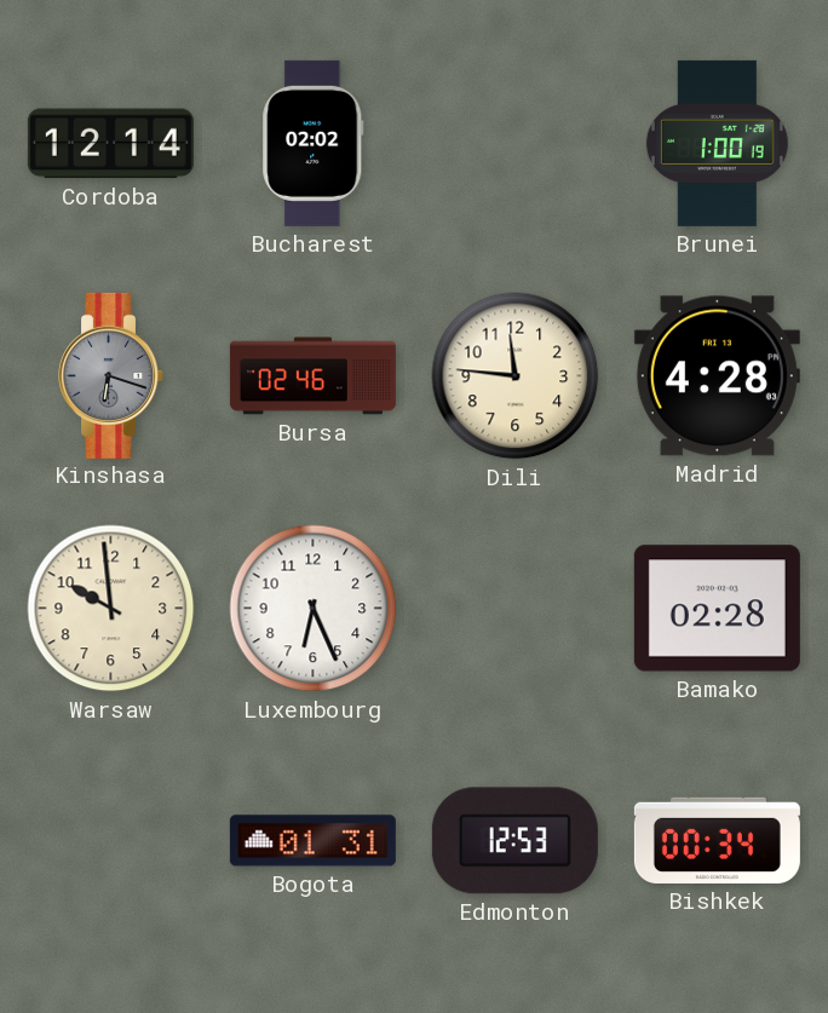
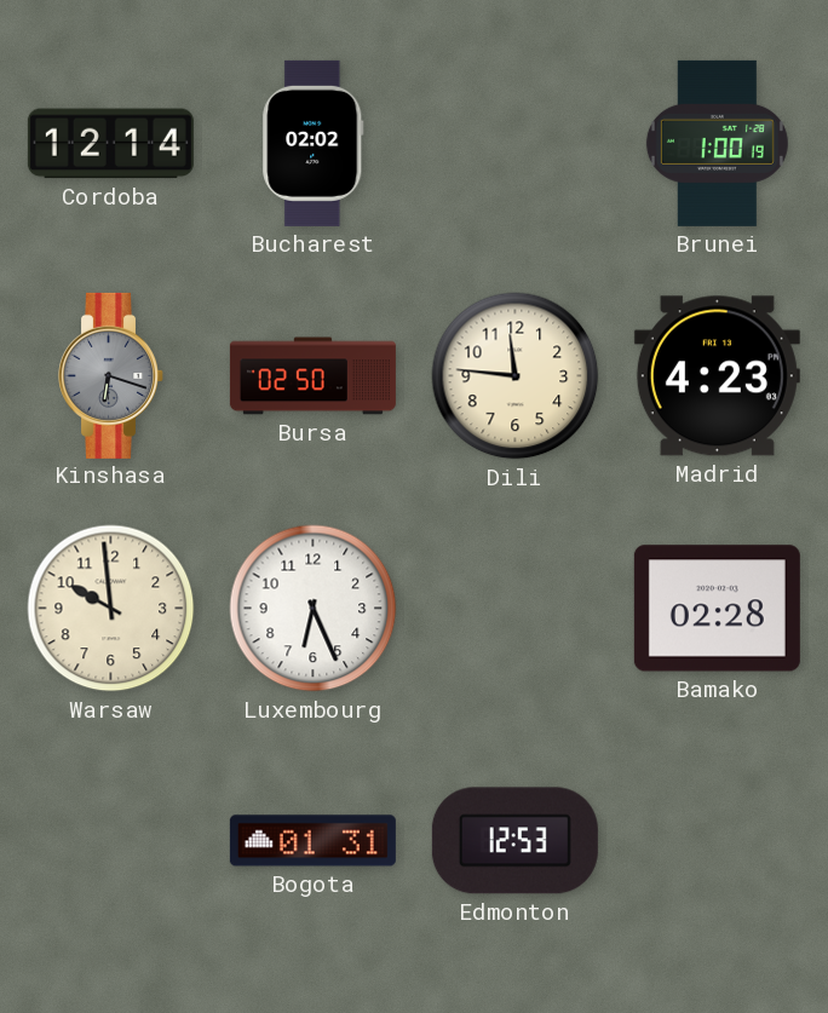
Bursa: 02:46 -> 02:50 (312, 376)
Madrid: 4:28 -> 4:23 (717, 376)
Bishkek: 00:34 -> none (717, 840)
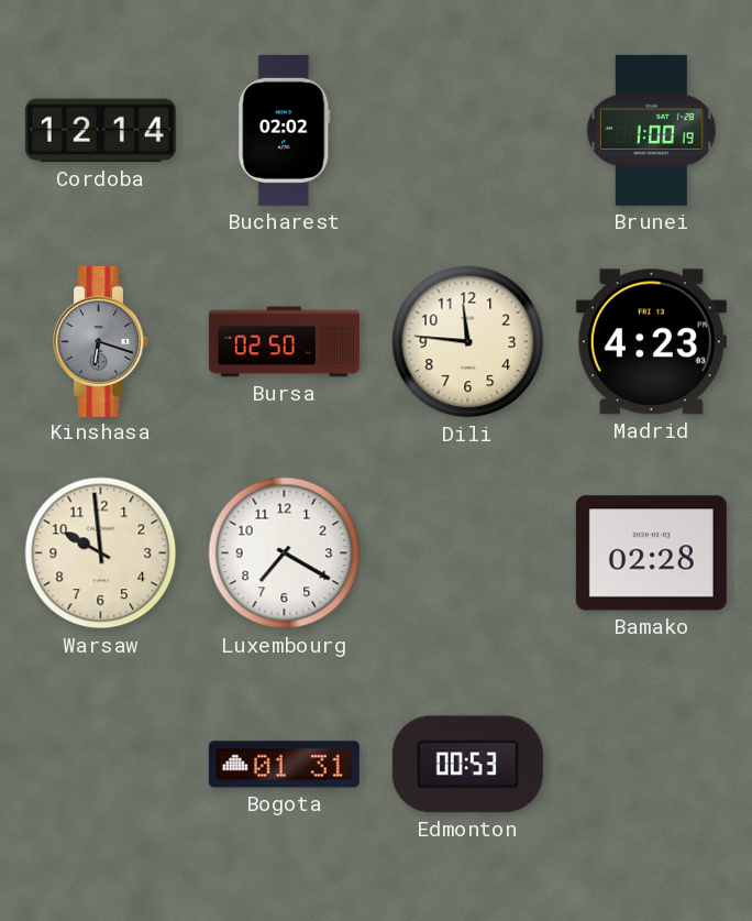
Luxembourg: 6:26 -> 7:20 (285, 553)
Edmonton: 12:53 -> 00:53 (467, 765)
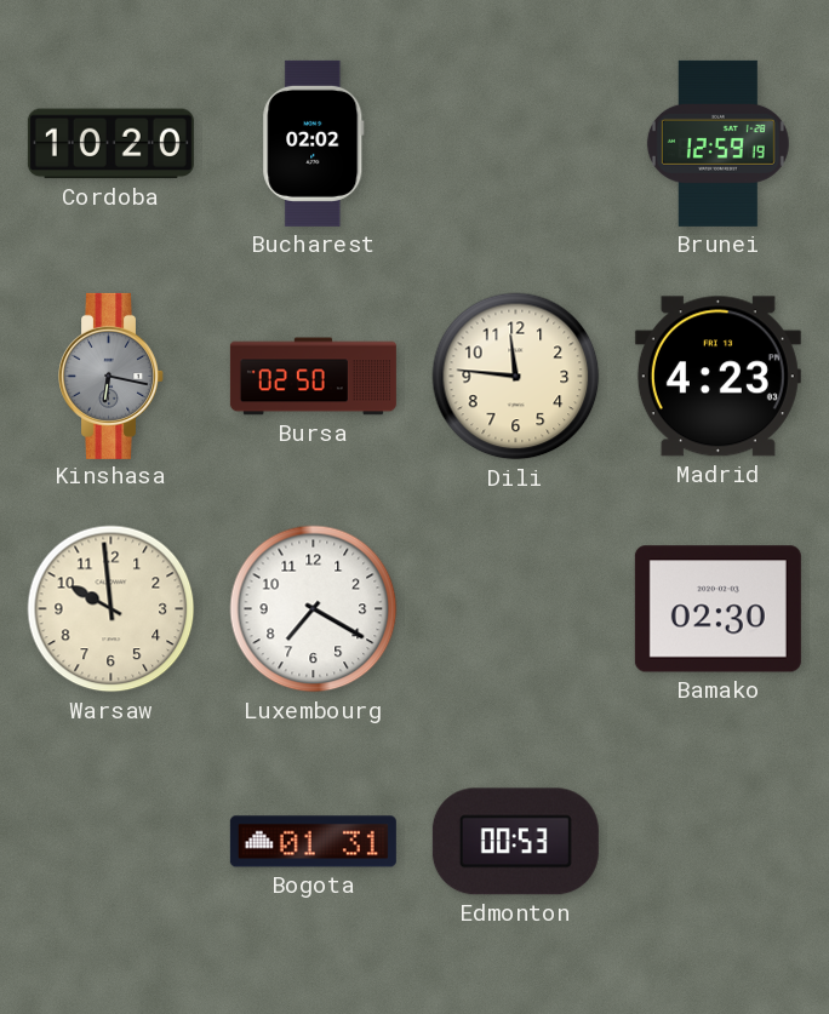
Cordoba: 12:14 -> 10:20 (110, 144)
Brunei: 1:00 -> 12:59 (717, 143)
Kinshasa: 6:18 -> 6:17 (112, 376)
Bamako: 02:28 -> 02:30 (717, 609)
